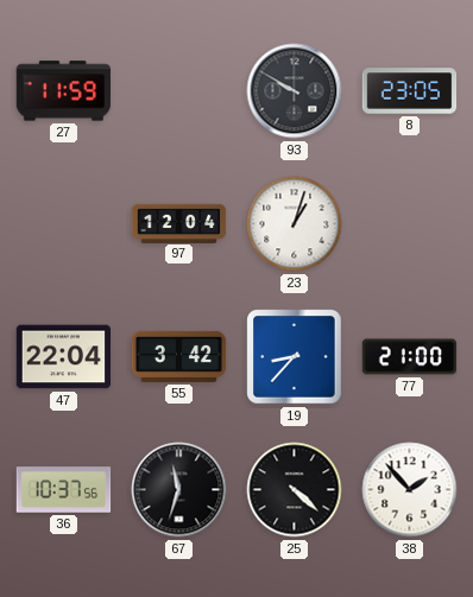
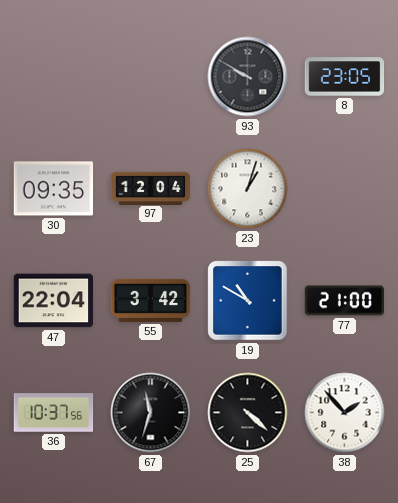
27: 11:59 -> none (64, 91)
30: none -> 09:35 (54, 189)
19: 8:37 -> 10:50 (248, 301)
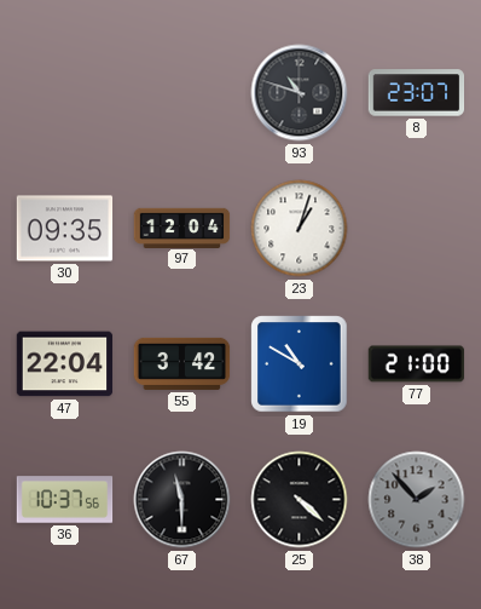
93: 9:50 -> 10:48 (300, 93)
8: 23:05 -> 23:07 (417, 93)
67: 11:33 -> 11:30 (182, 500)
38 dial: white -> grey (417, 500)
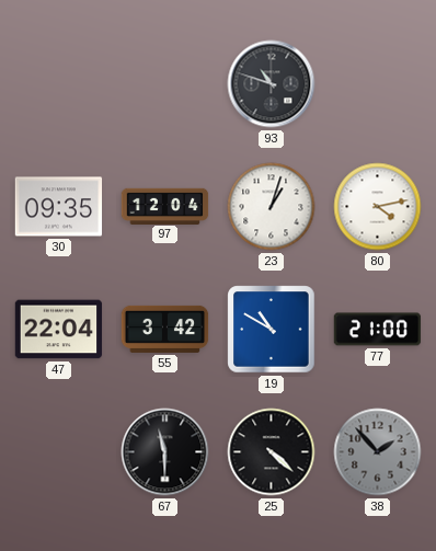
8: 23:07 -> none (417, 93)
80: none -> 4:13 (378, 207)
36: 10:37 -> none (65, 500)
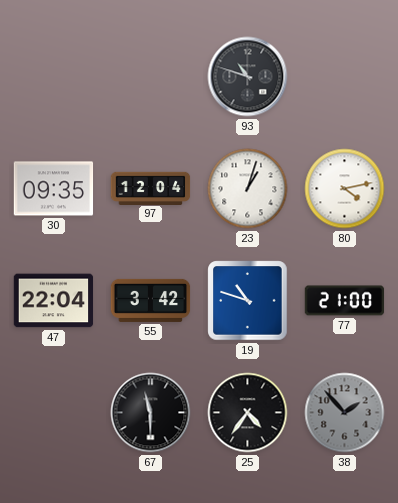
19: 10:50 -> 10:48 (248, 301)
25: 4:22 -> 4:36 (248, 413)
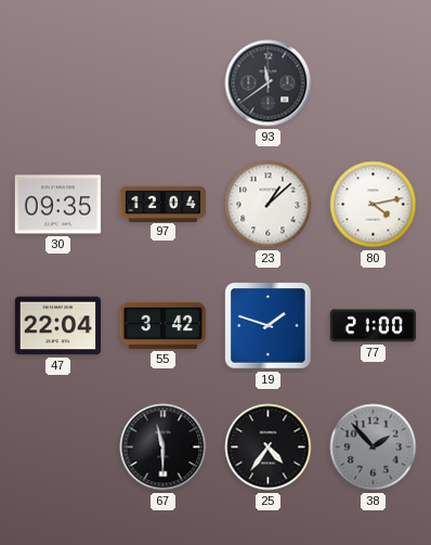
93: 10:48 -> 11:39 (269, 83)
23: 1:03 -> 1:08 (269, 205)
19: 10:48 -> 1:48 (269, 326)
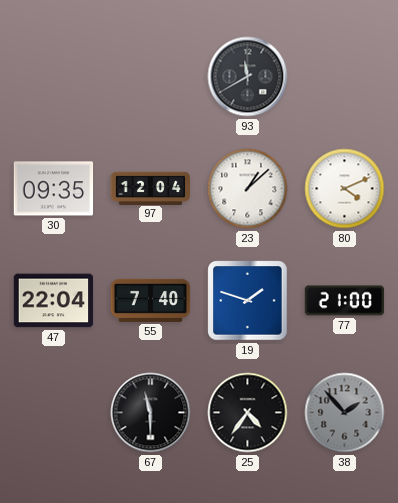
93: 11:39 -> 11:40 (248, 77)
80: 4:13 -> 4:11 (345, 189)
55: 3:42 -> 7:40 (151, 300)
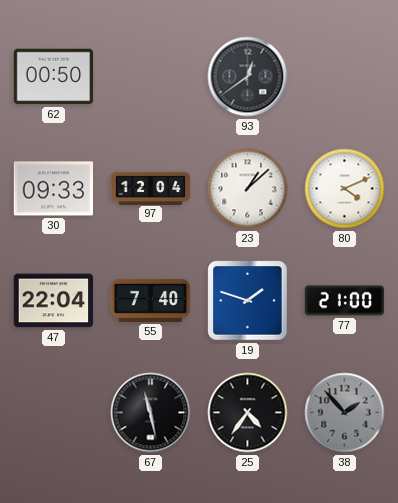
62: none -> 00:50 (54, 77)
93: 11:40 -> 12:39 (248, 77)
30: 09:35 -> 09:33 (54, 189)
67: 11:30 -> 11:28 (151, 413)
